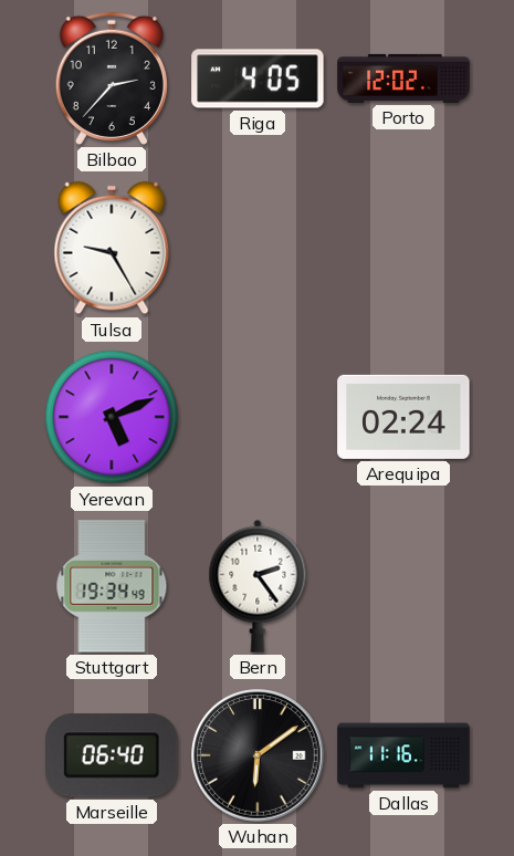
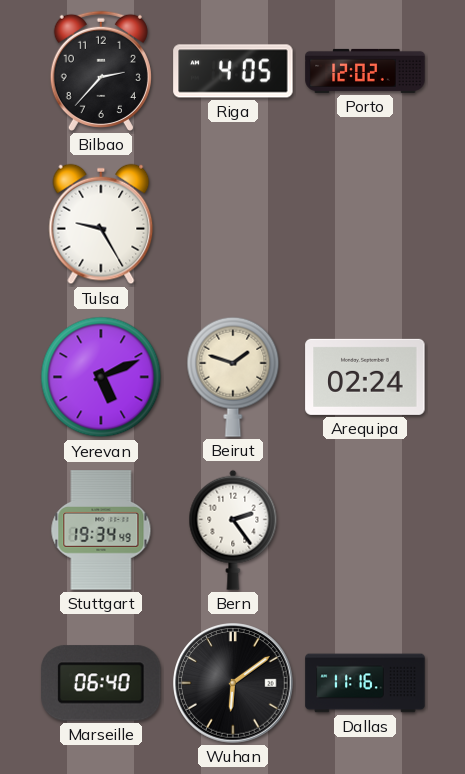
Beirut: none -> 1:48 (233, 377)
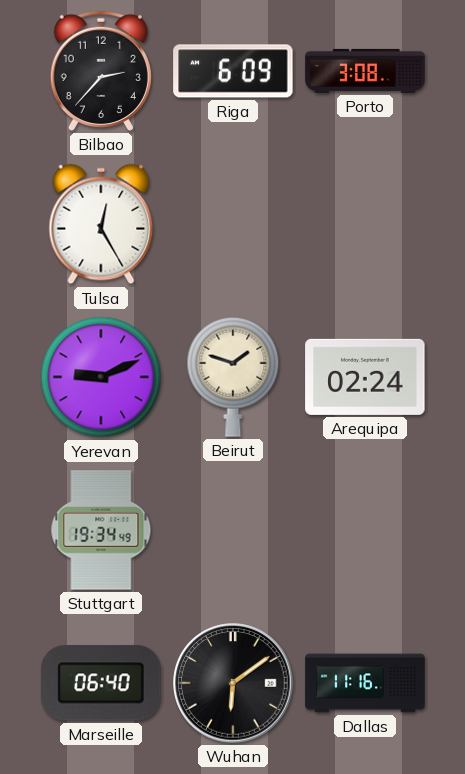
Riga: 4:05 -> 6:09 (233, 71)
Porto: 12:02 -> 3:08 (365, 71)
Tulsa: 9:25 -> 12:25 (101, 224)
Yerevan: 5:11 -> 9:11 (101, 377)
Bern: 2:24 -> none (233, 530)
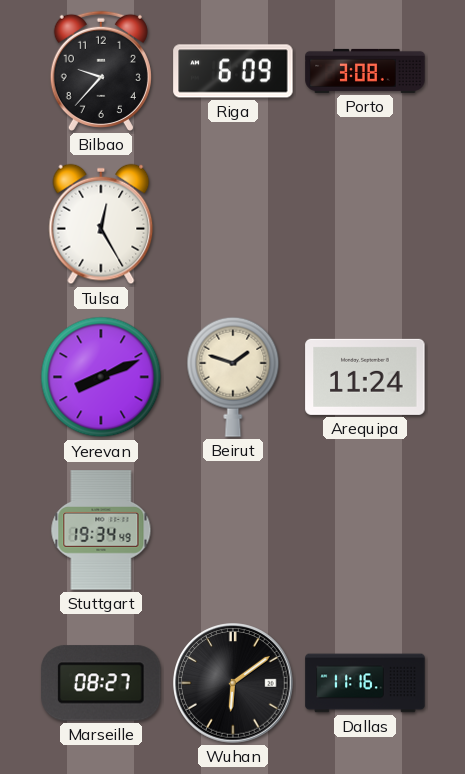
Bilbao: 2:37 -> 9:37 (101, 71)
Yerevan: 9:11 -> 8:11 (101, 377)
Arequipa: 02:24 -> 11:24 (365, 377)
Marseille: 06:40 -> 08:27 (101, 683)
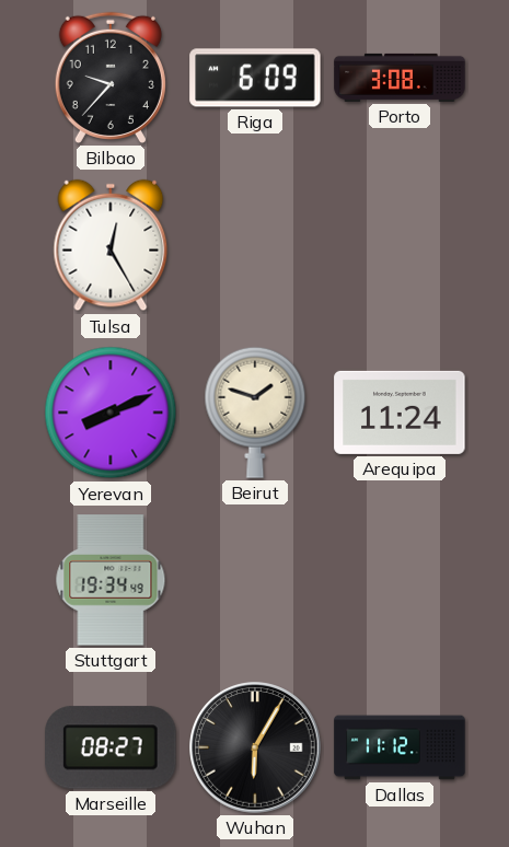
Wuhan: 6:09 -> 6:05 (255, 747)
Dallas: 11:16 -> 11:12 (400, 747)
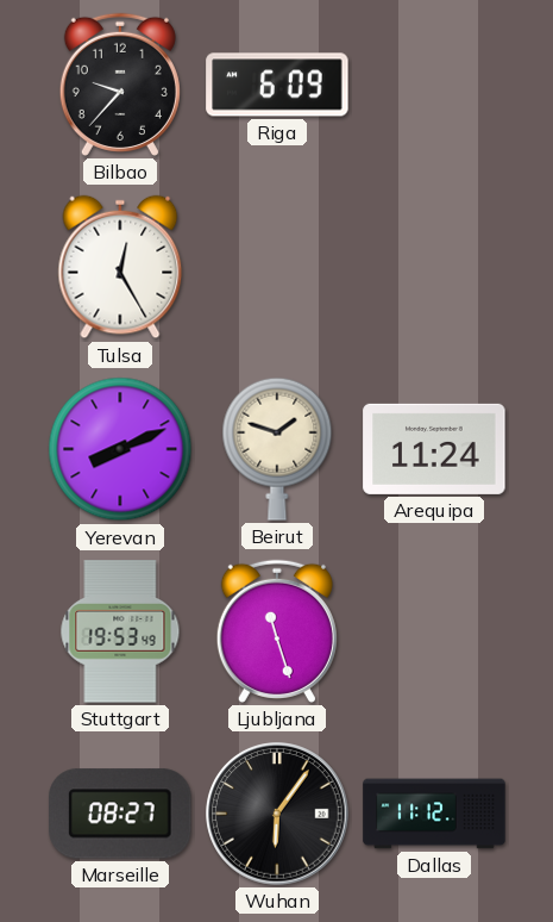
Porto: 3:08 -> none (400, 78)
Stuttgart: 19:34 -> 19:53 (120, 631)
Ljubljana: none -> 11:27 (277, 631)
Wuhan: 6:05 -> 6:06 (277, 814)
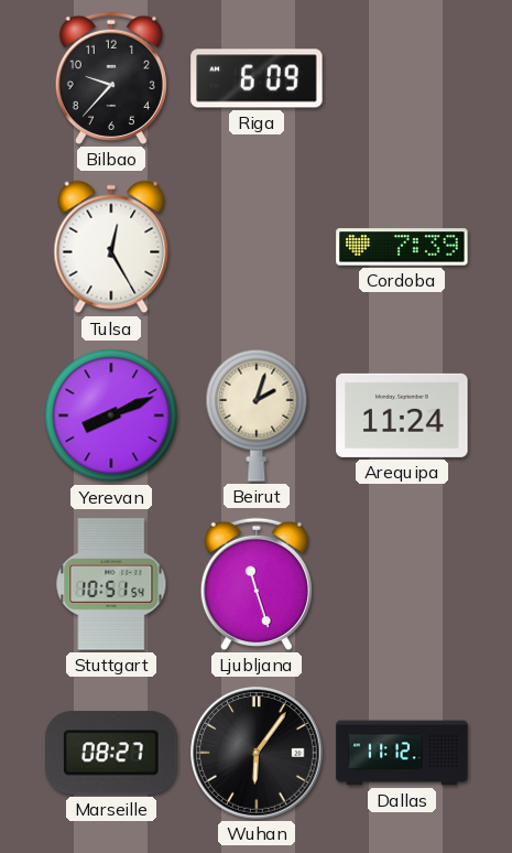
Cordoba: none -> 7:39 (402, 247)
Beirut: 1:48 -> 2:03 (257, 415)
Stuttgart: 19:53 -> 10:51 (111, 584)
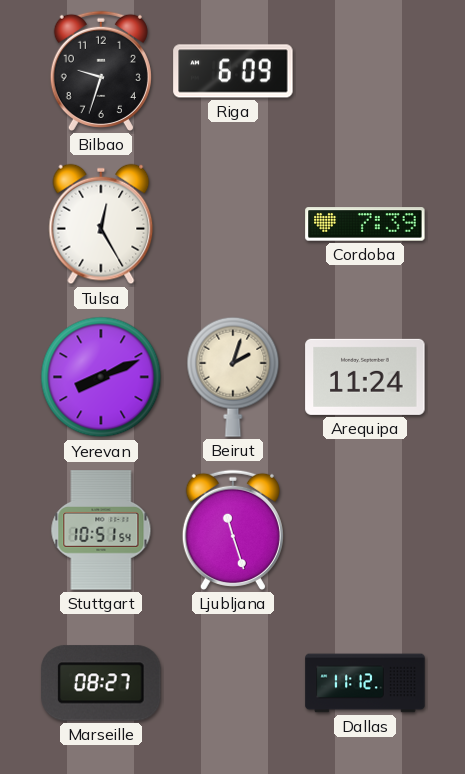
Bilbao: 9:37 -> 9:33 (101, 71)
Wuhan: 6:06 -> none (257, 753)
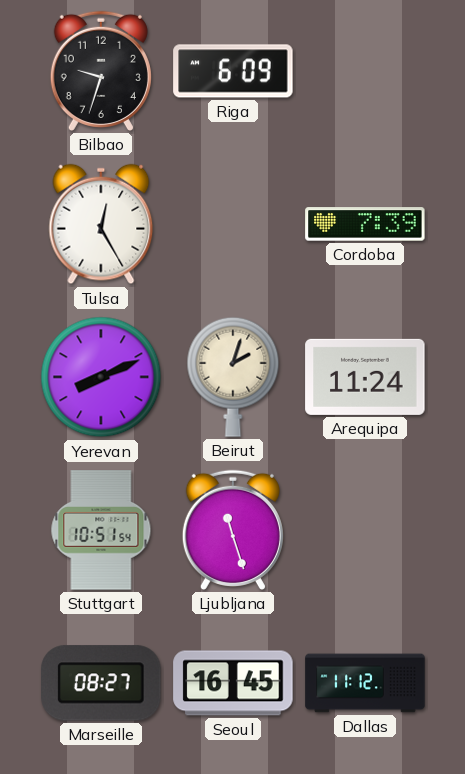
Seoul: none -> 16:45 (233, 683)
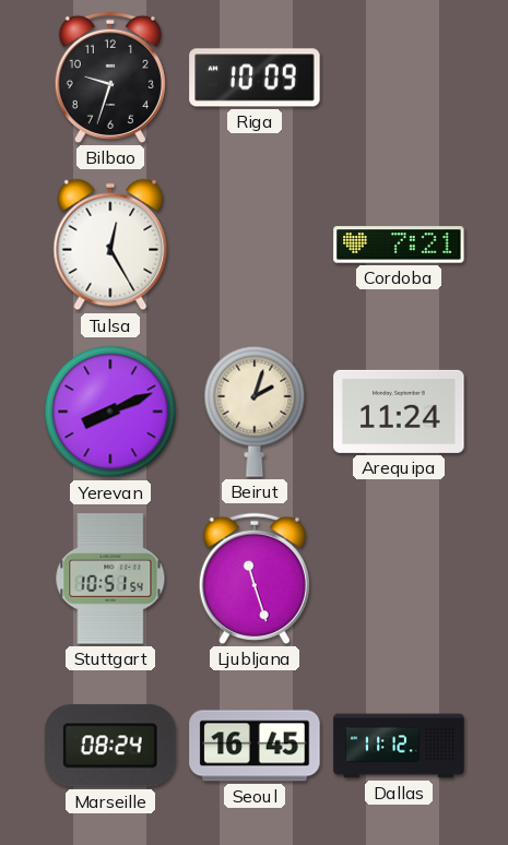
Riga: 6:09 -> 10:09 (255, 78)
Cordoba: 7:39 -> 7:21 (399, 245)
Marseille: 08:27 -> 08:24 (110, 746)
